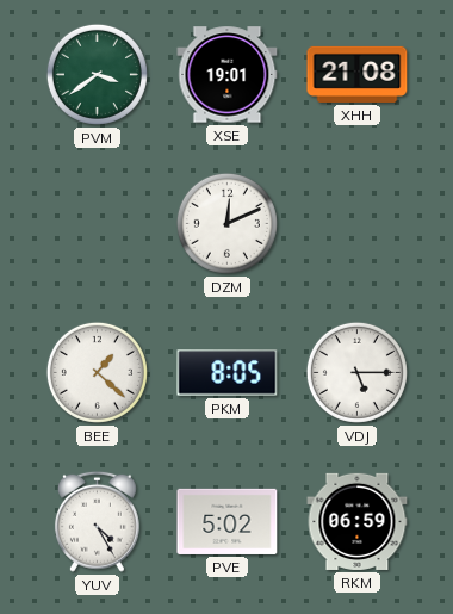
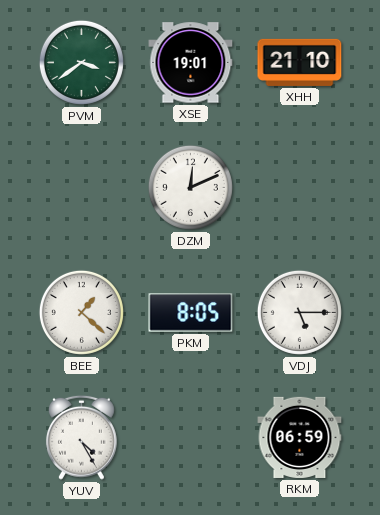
XHH: 21:08 -> 21:10 (300, 62)
PVE: 5:02 -> none (228, 521)
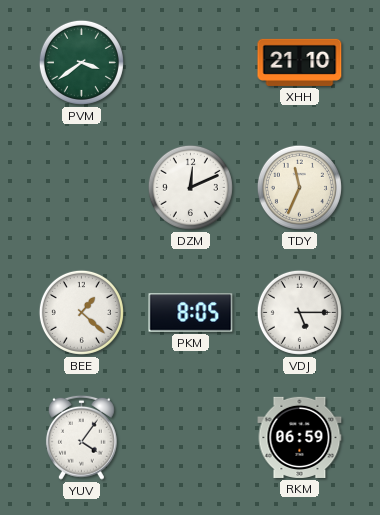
XSE: 19:01 -> none (191, 63)
TDY: none -> 11:34 (299, 187)
YUV: 4:25 -> 4:06 (81, 437)
